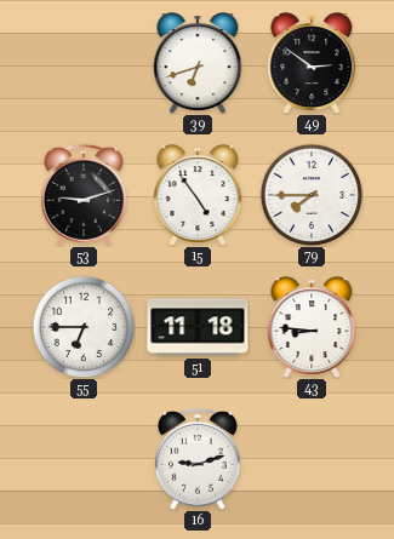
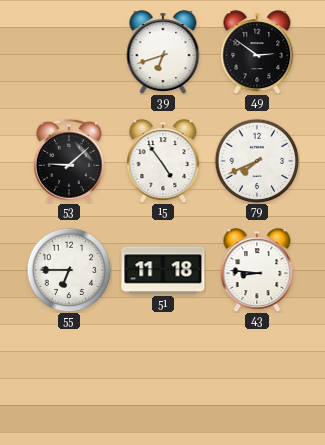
53: 9:12 -> 9:08 (69, 161)
79: 7:45 -> 7:41 (257, 161)
16: 9:12 -> none (198, 459)
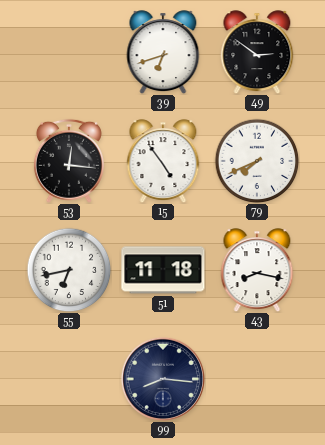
53: 9:08 -> 12:16 (69, 161)
55: 6:45 -> 6:43 (69, 270)
43: 8:46 -> 8:17 (257, 270)
99: none -> 8:16 (162, 378)
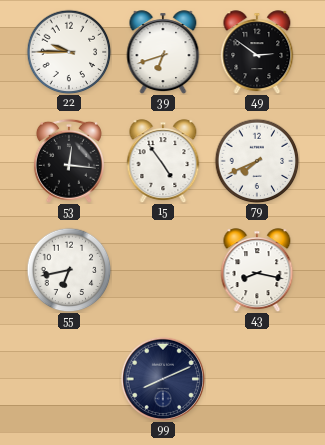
22: none -> 9:45 (69, 52)
51: 11:18 -> none (163, 270)
99: 8:16 -> 8:11 (162, 378)
